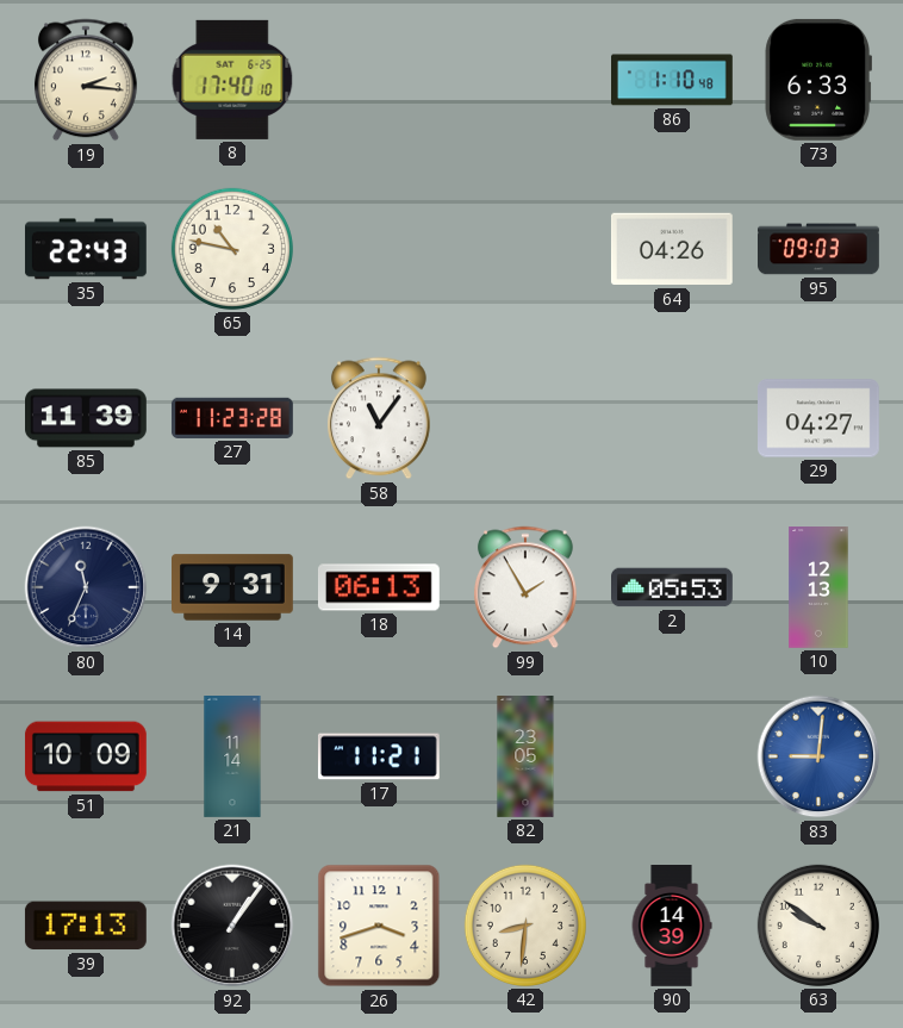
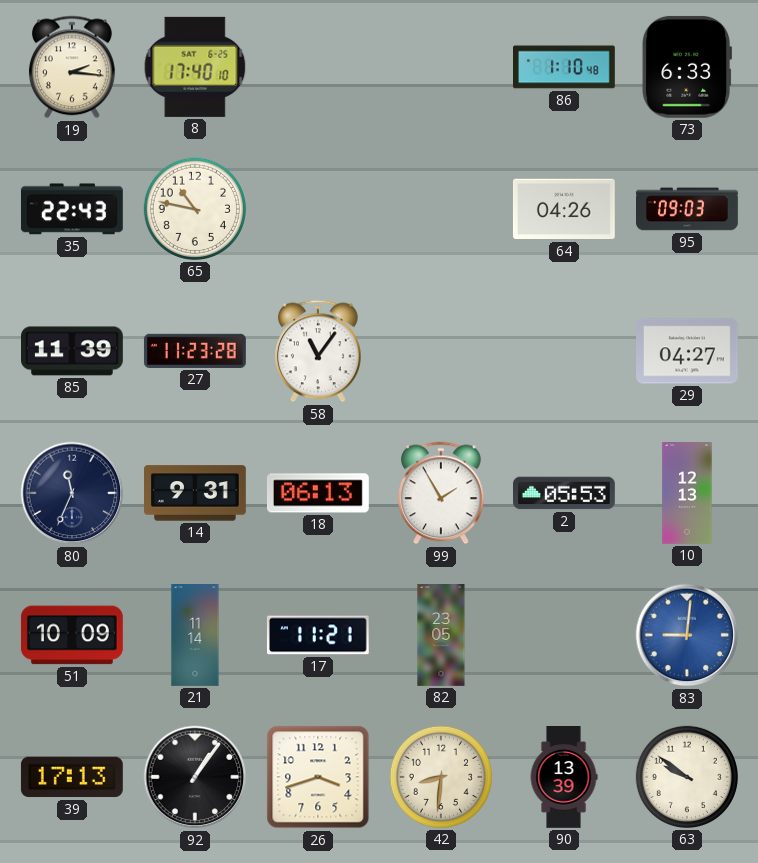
90: 14:39 -> 13:39 (564, 778)
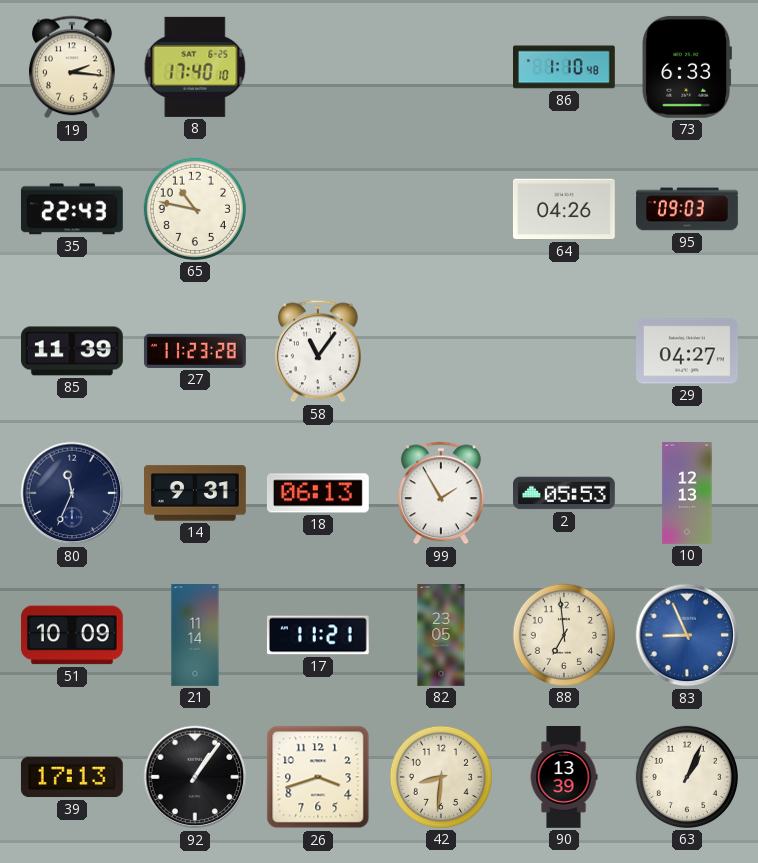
88: none -> 6:59 (564, 635)
83: 9:01 -> 8:56 (687, 635)
63: 9:51 -> 1:04 (687, 777)
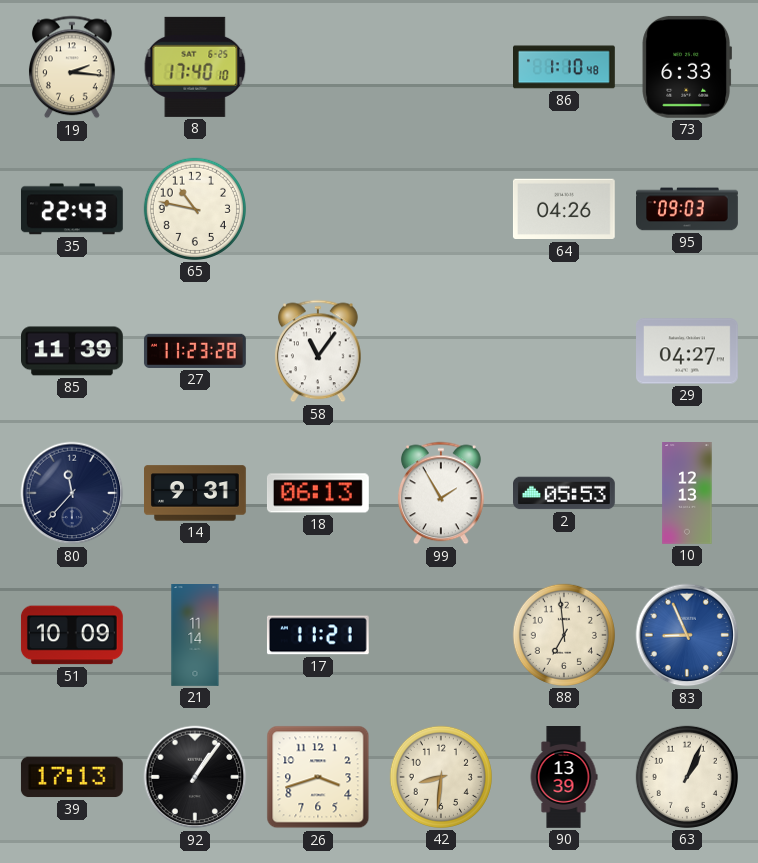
80: 11:34 -> 11:37 (72, 493)
82: 23:05 -> none (441, 636)
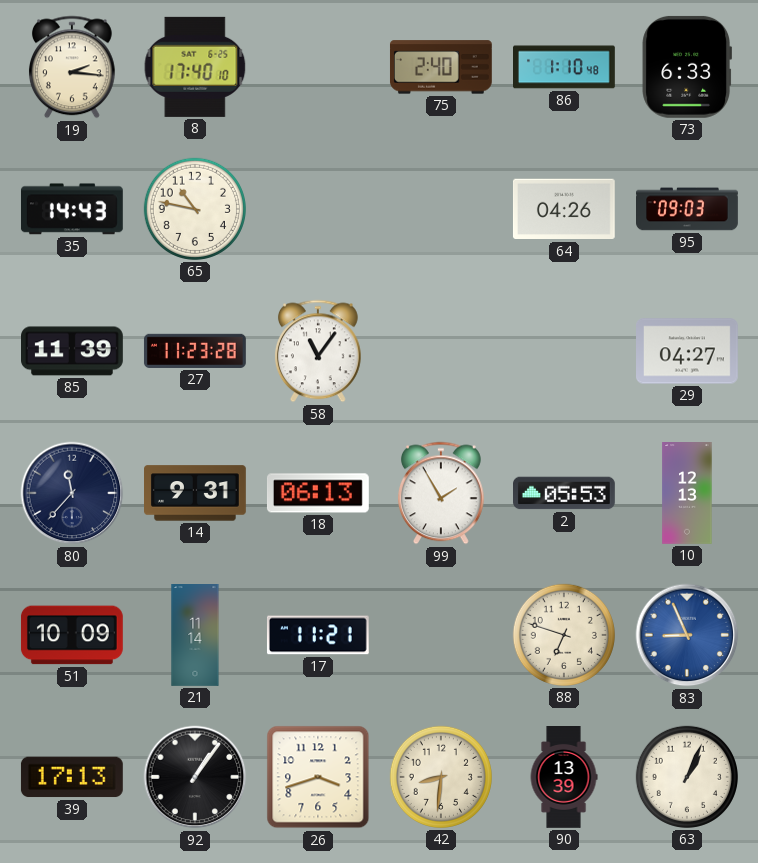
75: none -> 2:40 (441, 67)
35: 22:43 -> 14:43 (72, 209)
88: 6:59 -> 6:48 (564, 635)
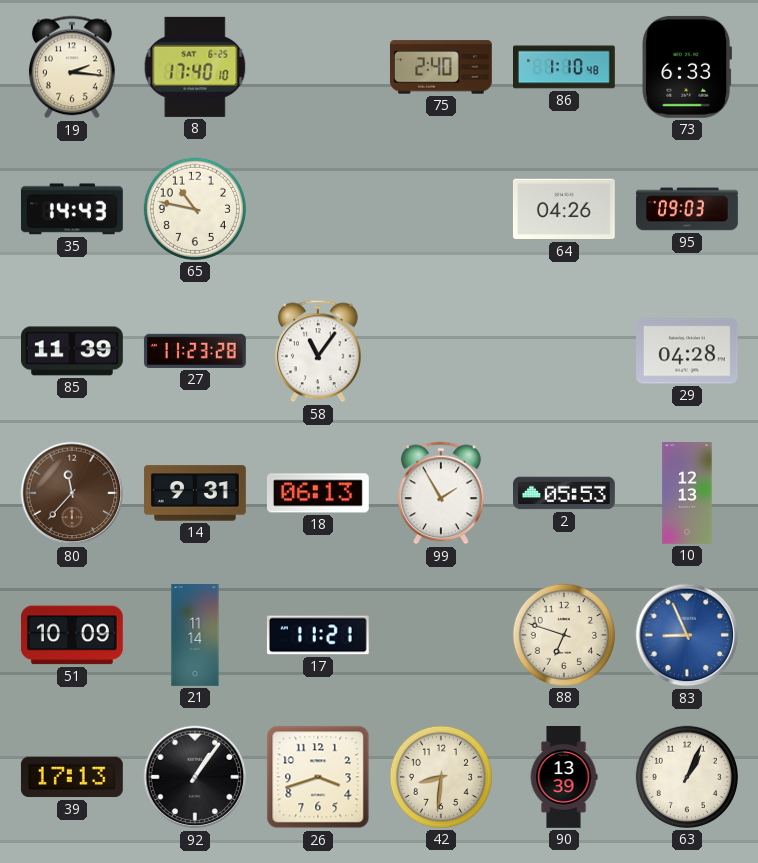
29: 04:27 -> 04:28 (688, 351)
80 dial: navy -> brown (72, 493)
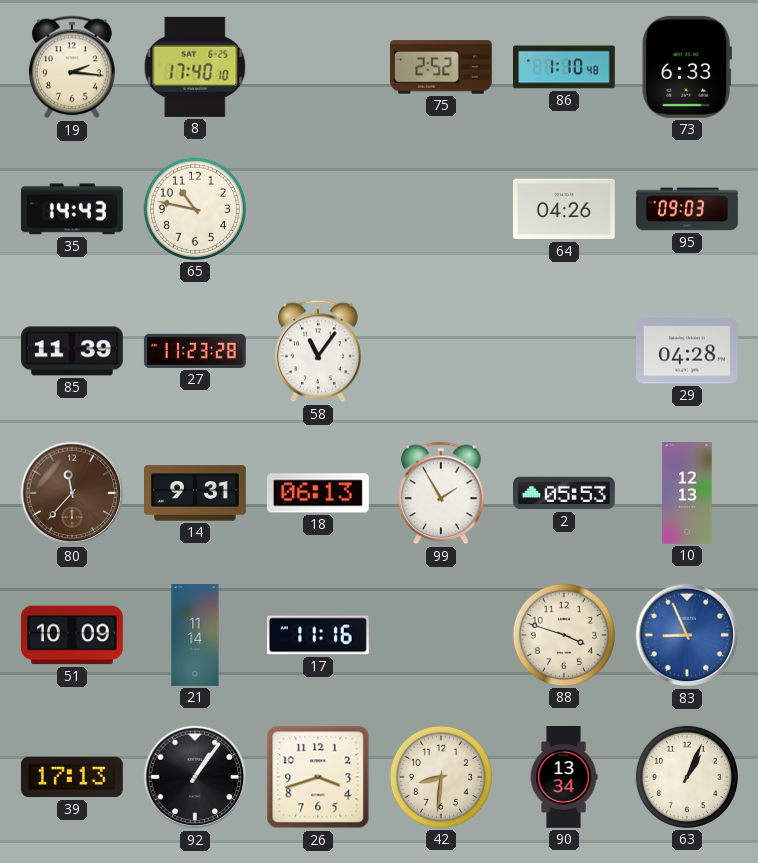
75: 2:40 -> 2:52 (441, 67)
17: 11:21 -> 11:16 (318, 635)
88: 6:48 -> 3:48 (564, 635)
90: 13:39 -> 13:34 (564, 778)
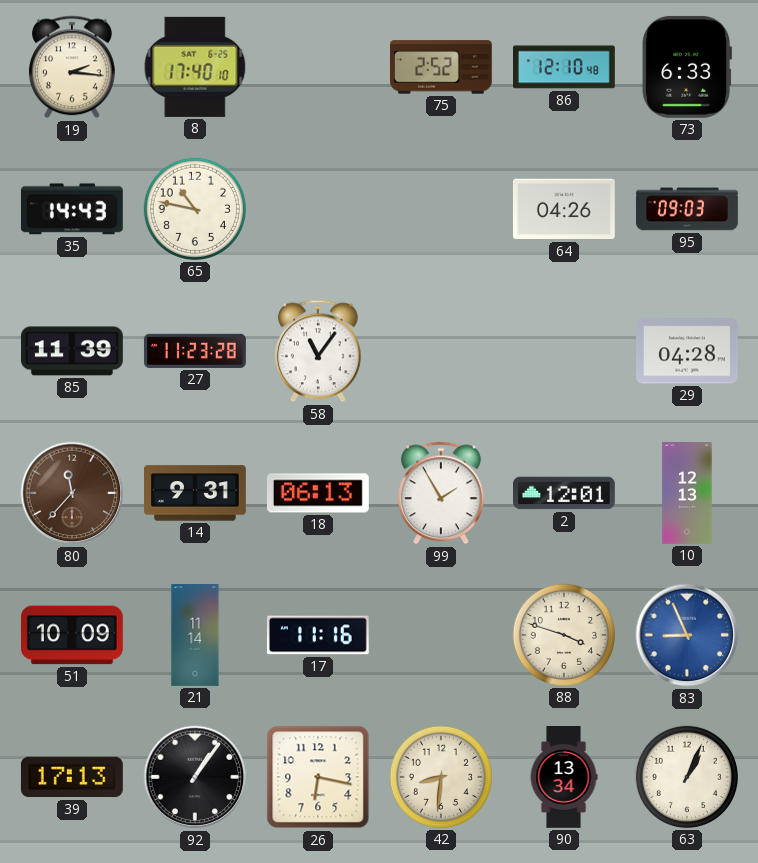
86: 1:10 -> 12:10 (565, 67)
2: 05:53 -> 12:01 (565, 493)
26: 3:42 -> 6:17 (318, 777)
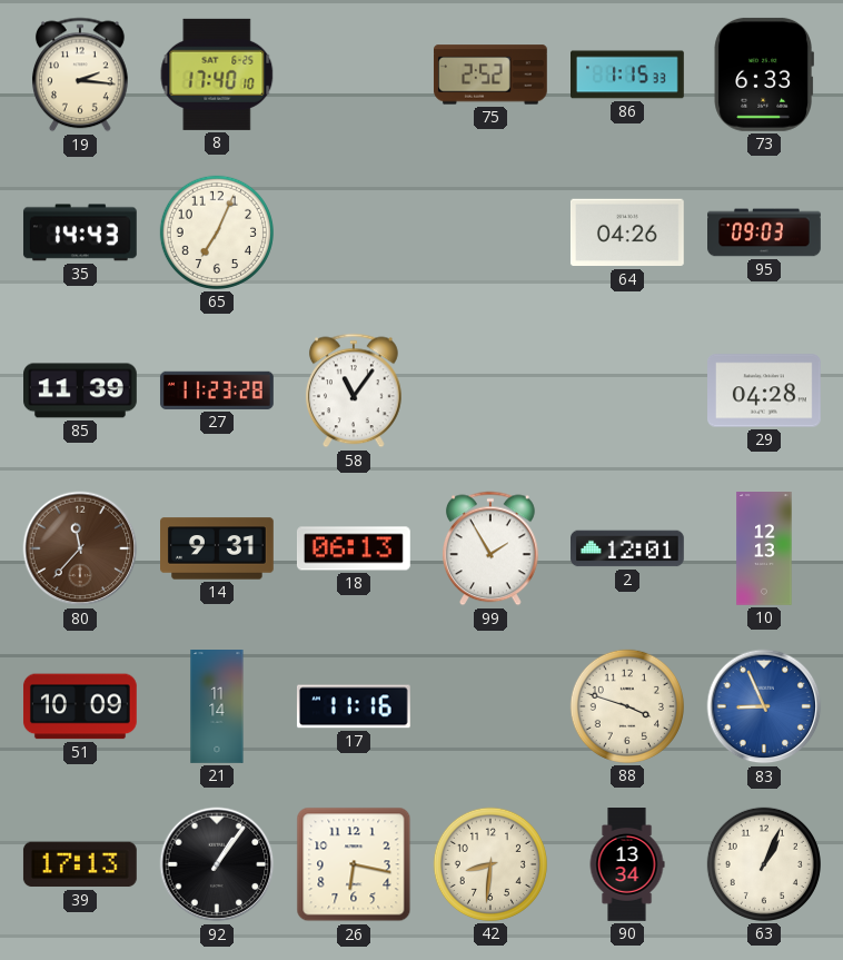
86: 12:10 -> 1:15 (628, 75)
65: 10:47 -> 7:04 (217, 232)
